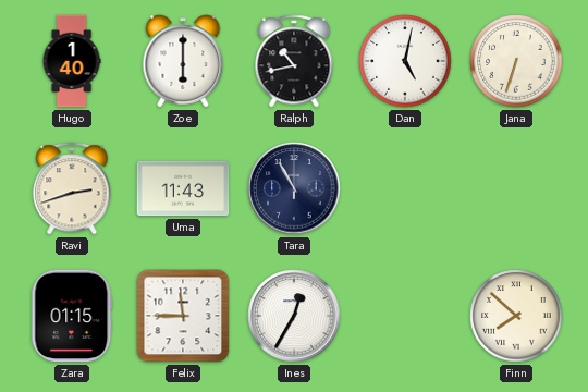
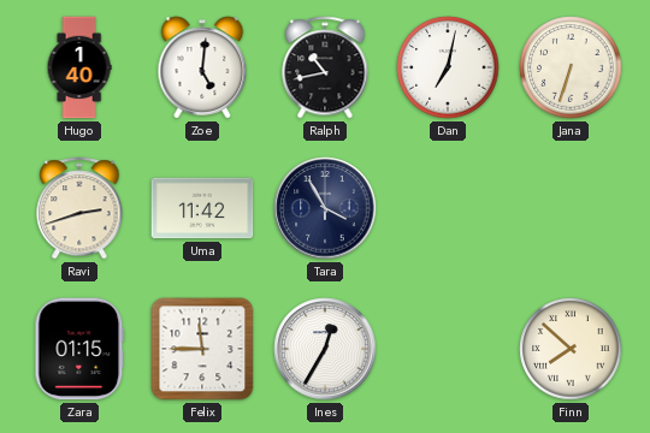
Zoe: 6:00 -> 5:01 (202, 67)
Dan: 5:02 -> 7:02 (448, 67)
Uma: 11:43 -> 11:42 (202, 208)
Tara: 10:55 -> 3:55 (325, 208)
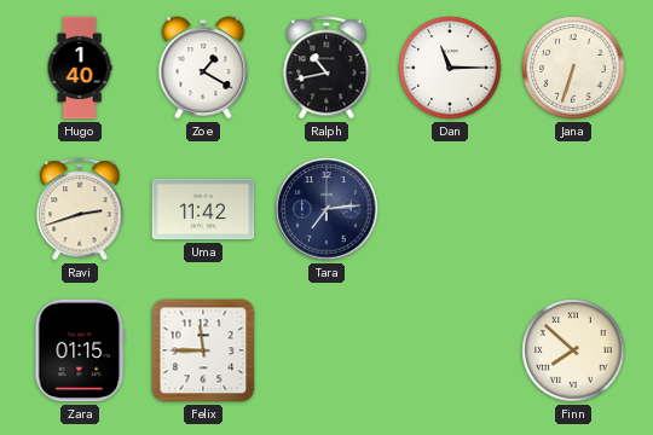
Zoe: 5:01 -> 1:20 (203, 68)
Dan: 7:02 -> 11:15 (450, 68)
Tara: 3:55 -> 7:14 (326, 209)
Ines: 12:35 -> none (325, 349)
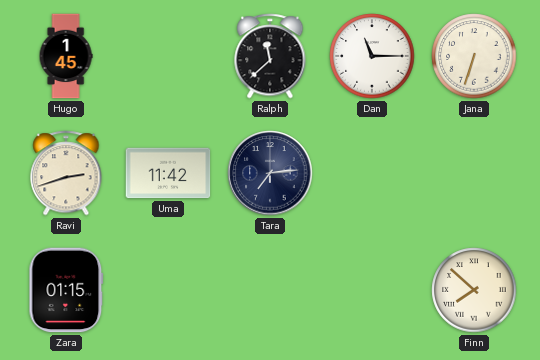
Hugo: 1:40 -> 1:45 (66, 56)
Zoe: 1:20 -> none (203, 68)
Ralph: 10:43 -> 11:38 (270, 56)
Felix: 11:45 -> none (203, 350)
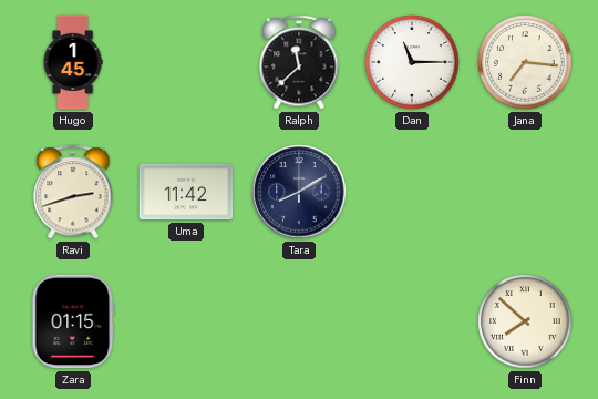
Jana: 6:33 -> 7:16 (525, 62)
Tara: 7:14 -> 8:10 (299, 192)
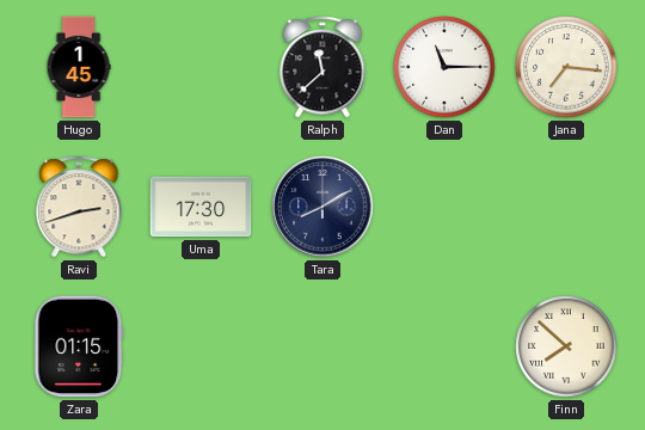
Uma: 11:42 -> 17:30 (201, 207)
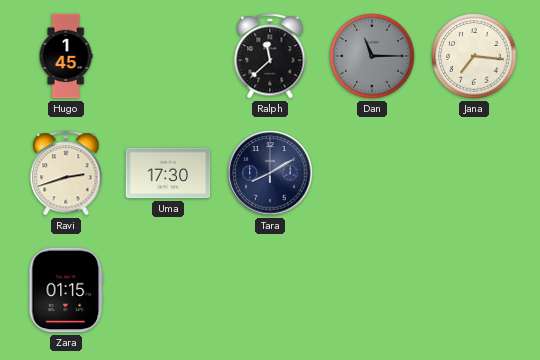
Dan dial: white -> grey (372, 56)
Finn: 7:52 -> none (566, 346)
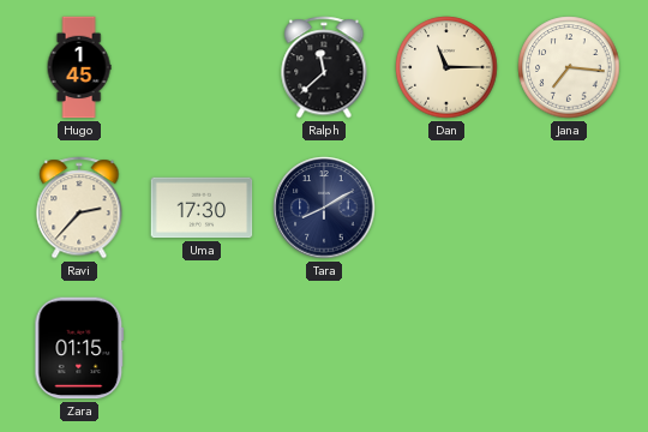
Dan dial: grey -> cream (446, 67)
Ravi: 2:42 -> 2:37 (79, 208)
